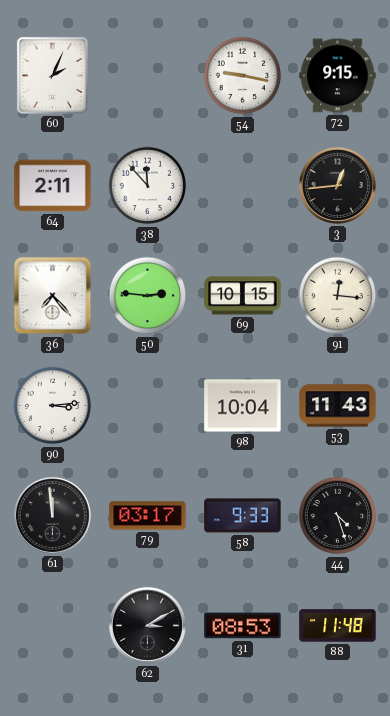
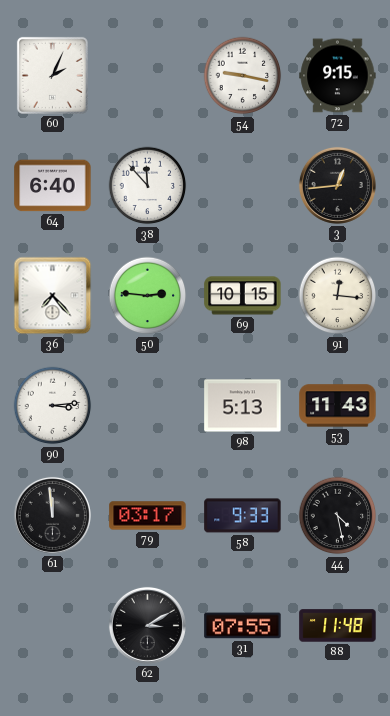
64: 2:11 -> 6:40 (53, 186)
98: 10:04 -> 5:13 (243, 406)
44: 4:27 -> 4:28 (338, 516)
31: 08:53 -> 07:55 (243, 626)
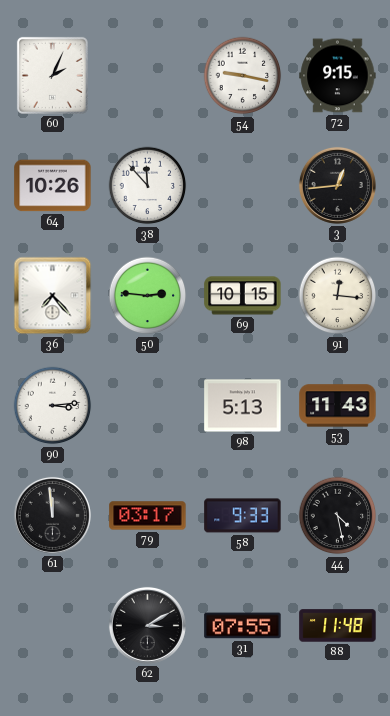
64: 6:40 -> 10:26 (53, 186)
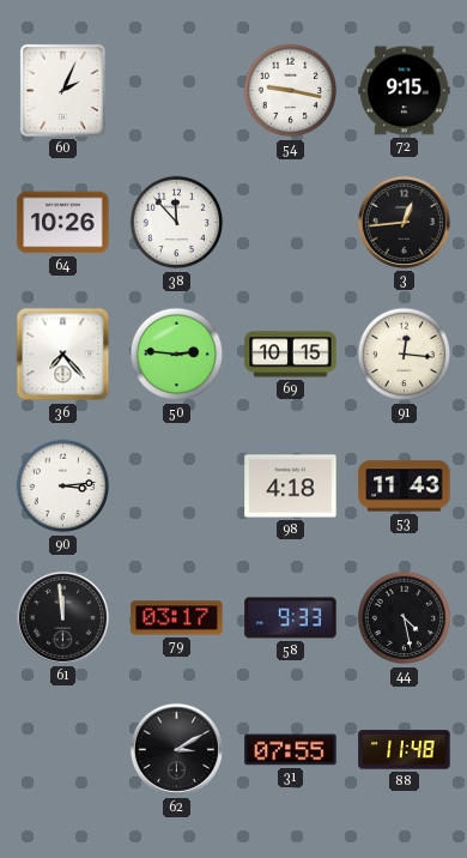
98: 5:13 -> 4:18 (291, 487)
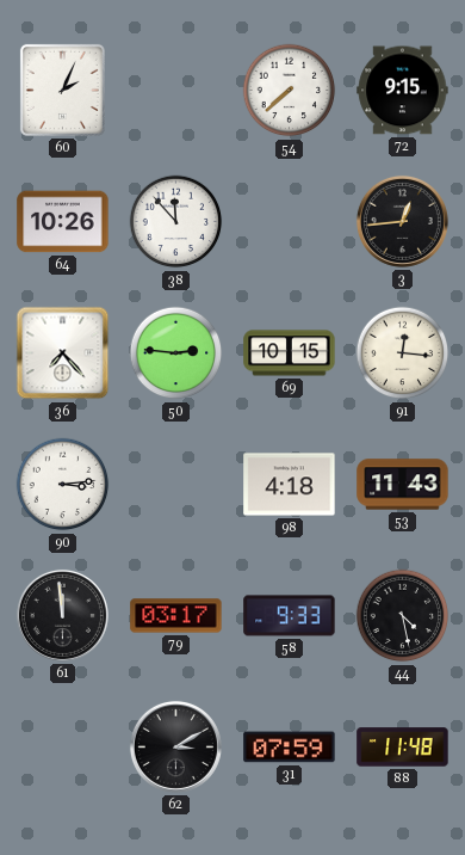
54: 9:17 -> 7:38 (290, 91)
31: 07:55 -> 07:59 (290, 748)
